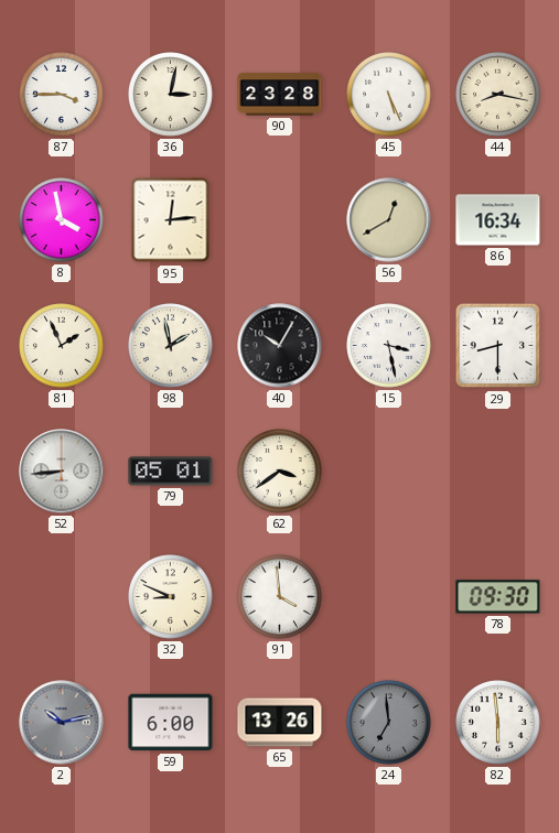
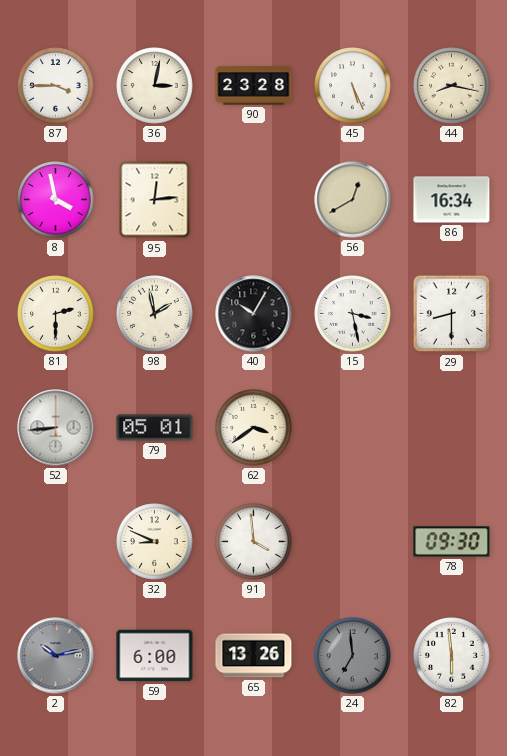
81: 1:56 -> 2:30 (56, 314)
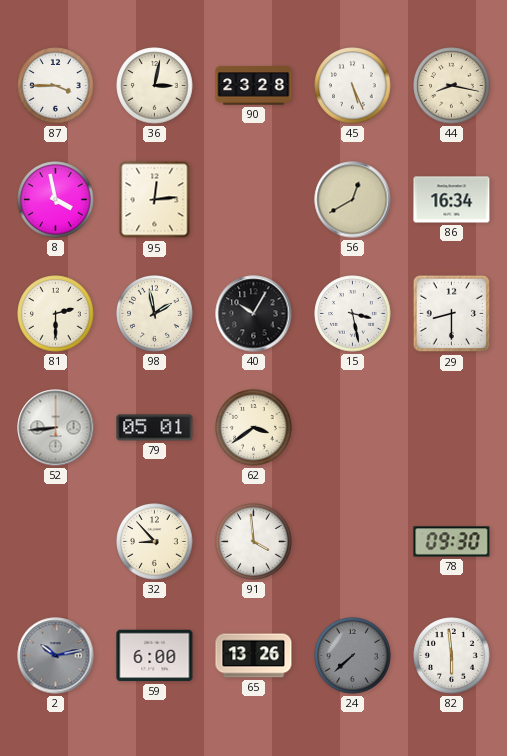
32: 8:49 -> 8:53 (155, 542)
24: 6:59 -> 7:38 (353, 656)
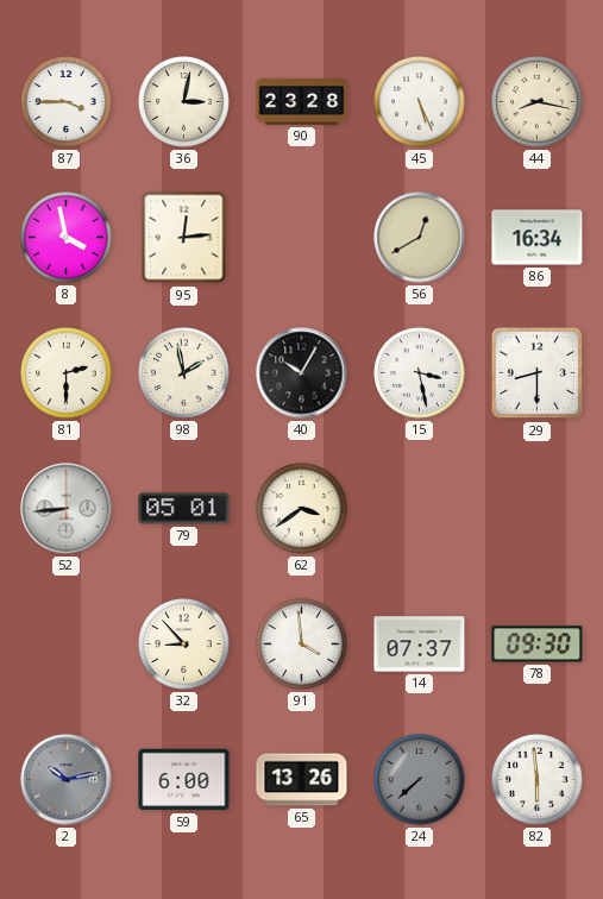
14: none -> 07:37 (420, 645)
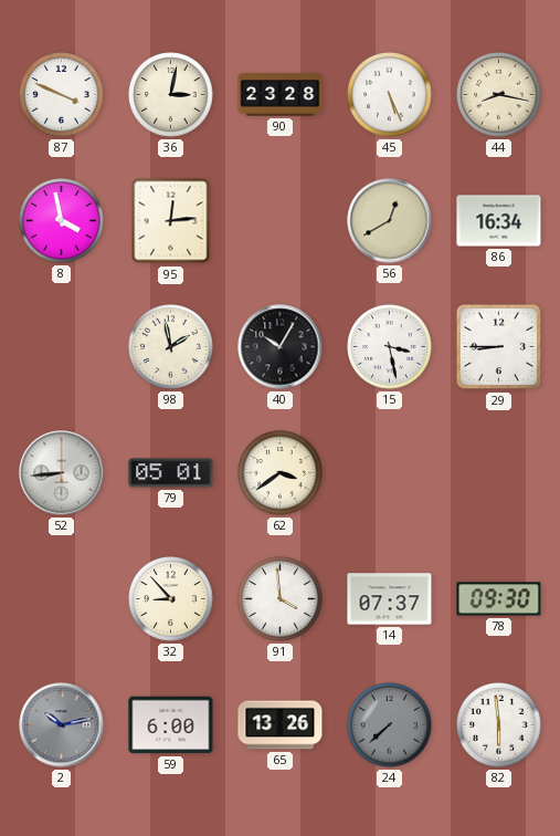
87: 3:45 -> 3:49 (62, 95)
81: 2:30 -> none (67, 373)
29: 8:30 -> 8:45 (499, 347)
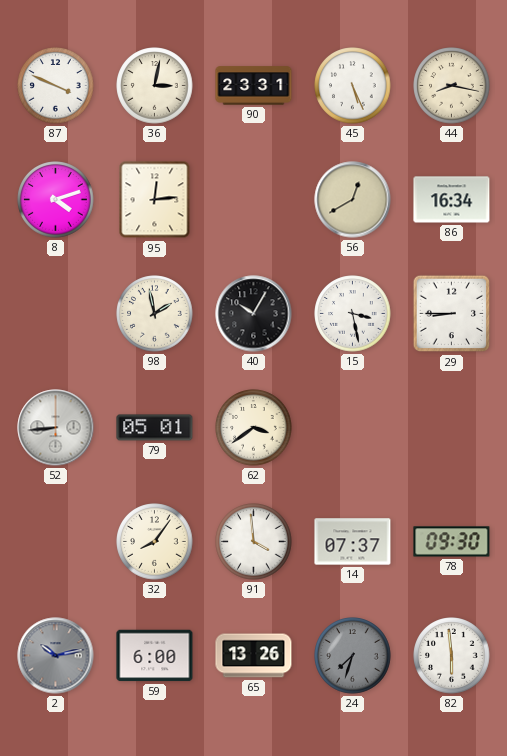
90: 23:28 -> 23:31 (254, 86)
8: 3:58 -> 4:12 (56, 200)
32: 8:53 -> 8:06 (155, 542)
24: 7:38 -> 7:33 (353, 656)
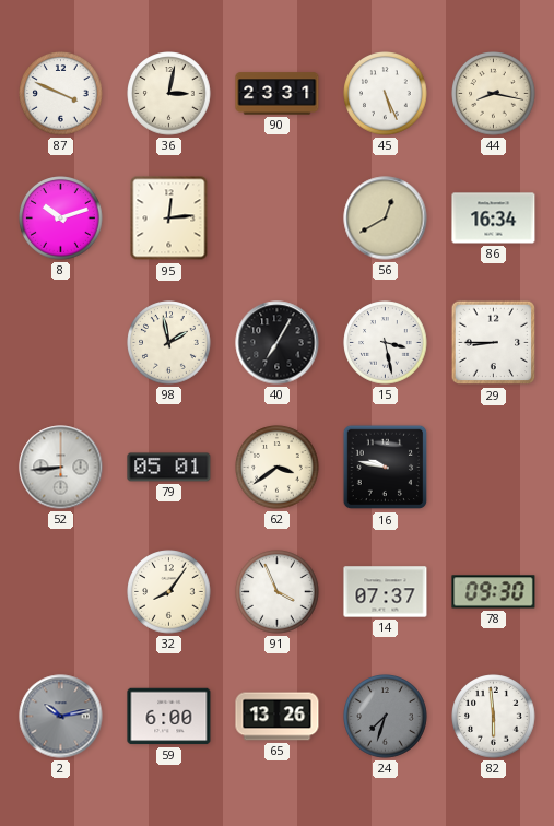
8: 4:12 -> 10:12 (61, 219)
40: 10:05 -> 7:05 (278, 343)
16: none -> 9:47 (386, 468)
91: 3:59 -> 3:56 (278, 592)
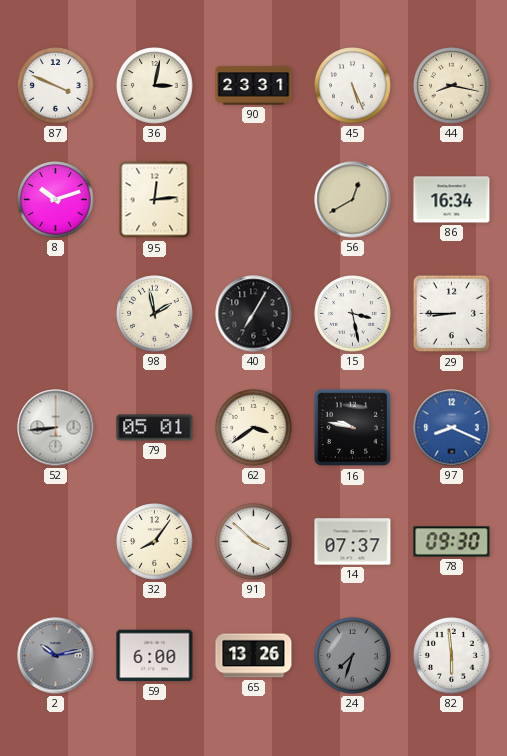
97: none -> 8:19 (452, 428)
91: 3:56 -> 3:52 (254, 542)
